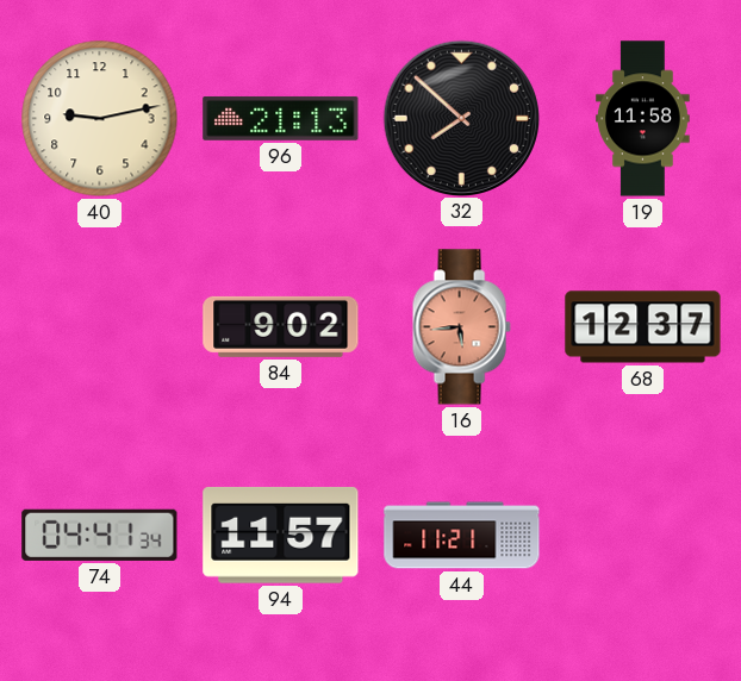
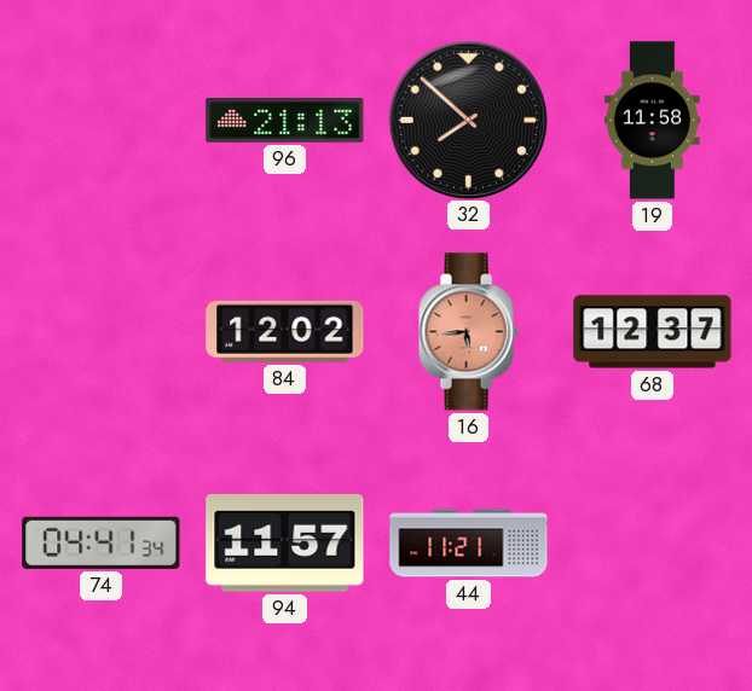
40: 9:13 -> none (100, 119)
84: 9:02 -> 12:02 (285, 331)
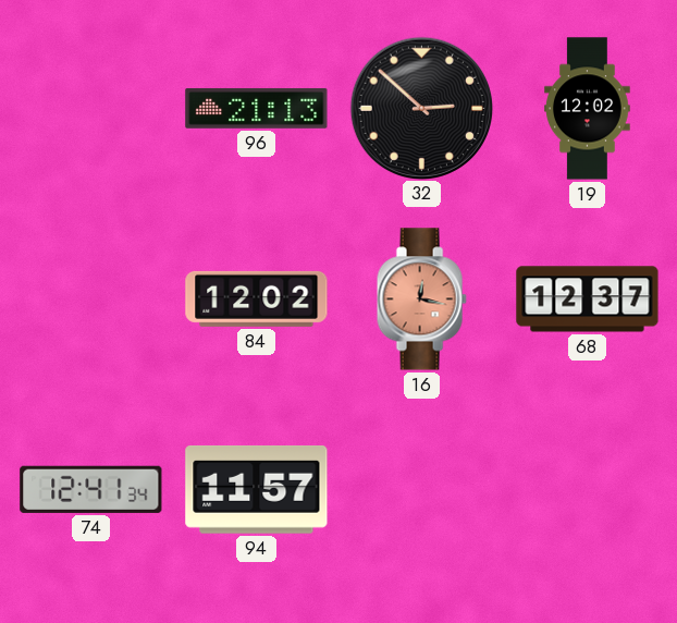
32: 7:52 -> 2:52 (421, 108)
19: 11:58 -> 12:02 (588, 109)
16: 5:44 -> 12:17 (421, 300)
74: 04:41 -> 12:41 (91, 489)
44: 11:21 -> none (469, 544)
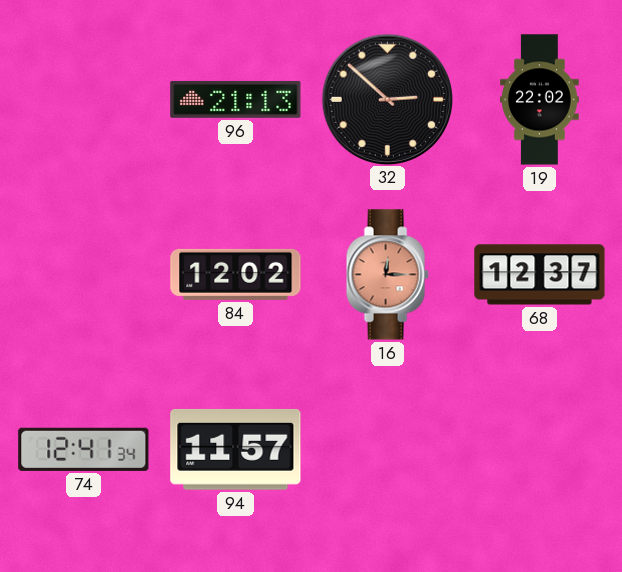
19: 12:02 -> 22:02 (540, 100)
16: 12:17 -> 12:15 (387, 275)
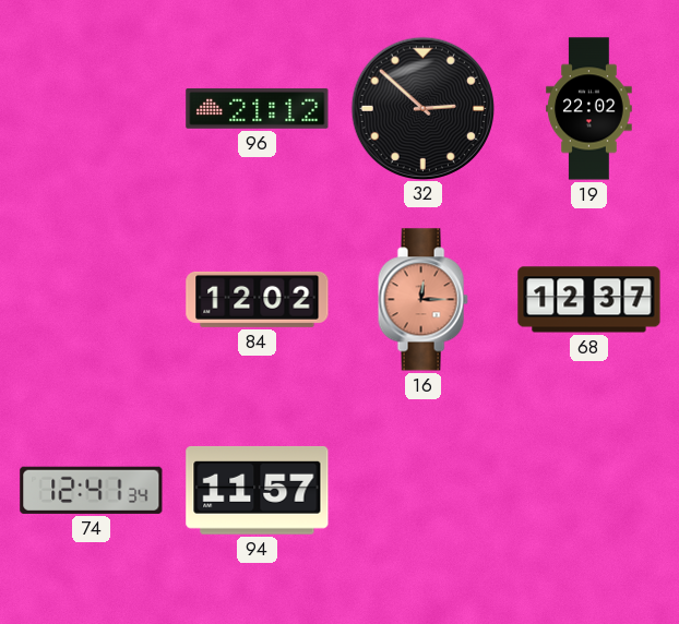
96: 21:13 -> 21:12 (258, 108)
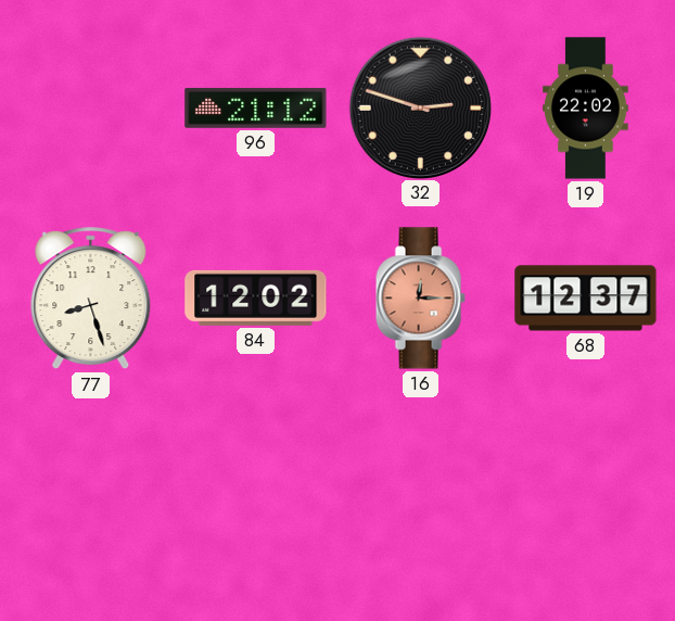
32: 2:52 -> 2:48 (420, 107)
77: none -> 8:27 (91, 299)
74: 12:41 -> none (92, 490)
94: 11:57 -> none (258, 490)
